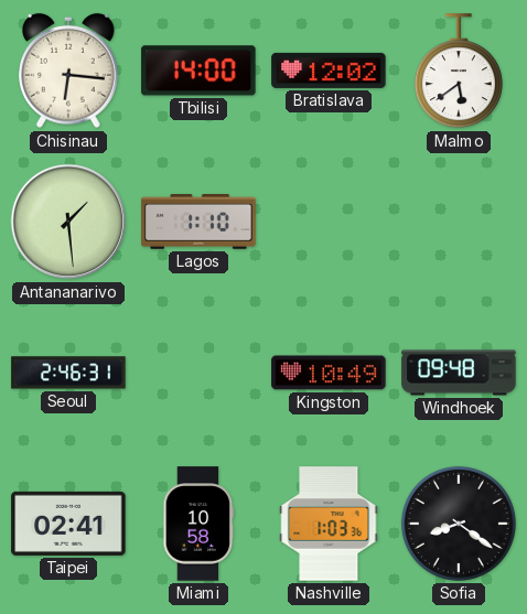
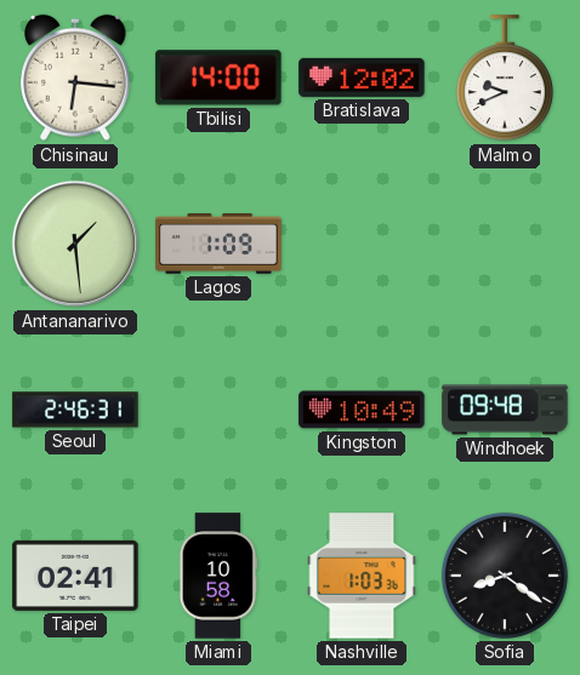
Malmo: 5:39 -> 9:41 (505, 79)
Lagos: 1:10 -> 1:09 (218, 244)
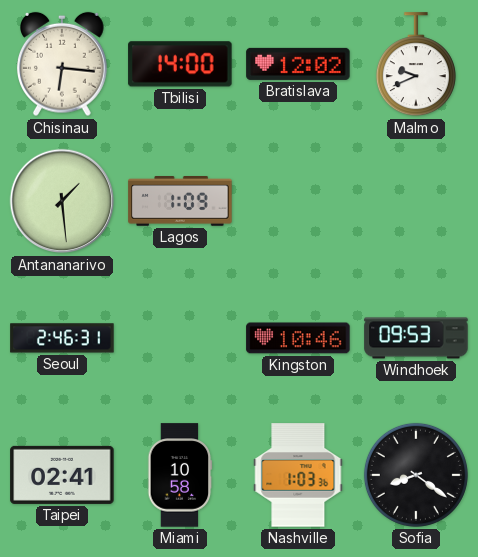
Kingston: 10:49 -> 10:46 (298, 338)
Windhoek: 09:48 -> 09:53 (416, 338)
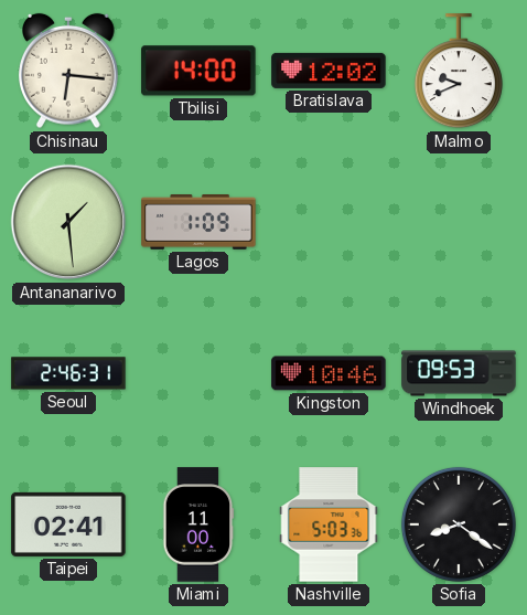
Miami: 10:58 -> 11:00 (198, 524)
Nashville: 1:03 -> 5:03 (329, 524)
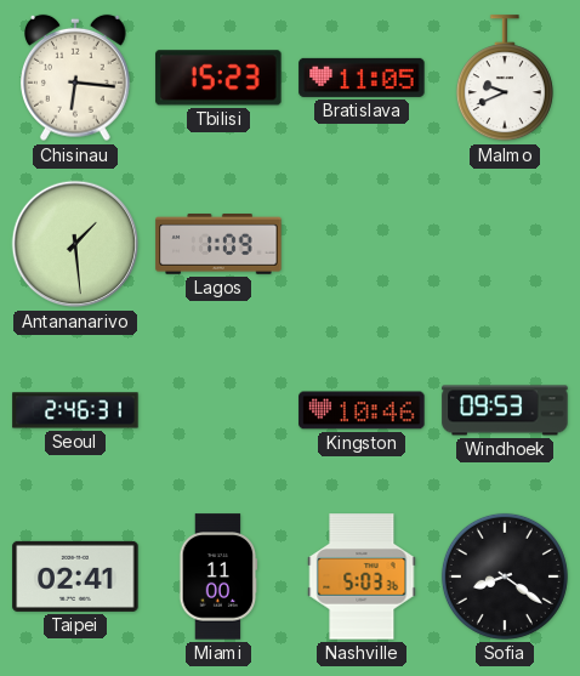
Tbilisi: 14:00 -> 15:23 (218, 78)
Bratislava: 12:02 -> 11:05 (362, 78)
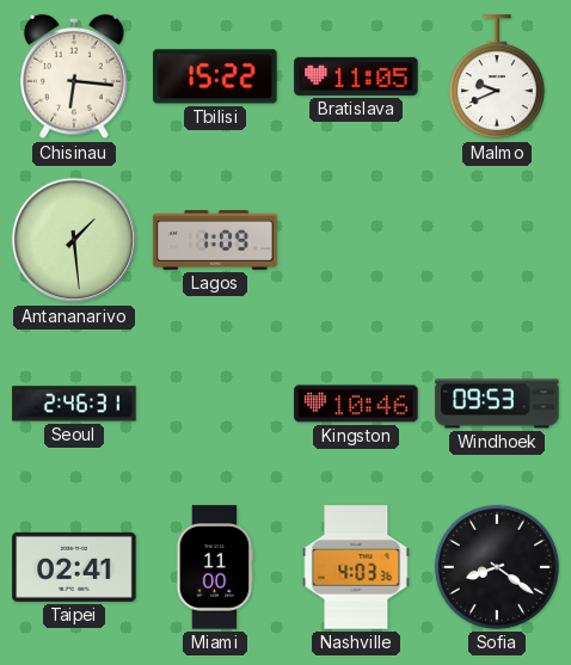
Tbilisi: 15:23 -> 15:22 (215, 76)
Nashville: 5:03 -> 4:03 (356, 567)
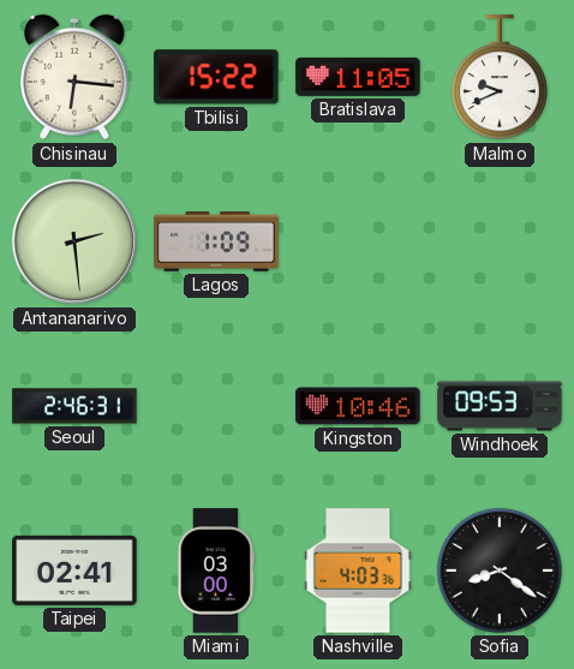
Antananarivo: 1:29 -> 2:29 (74, 241)
Miami: 11:00 -> 03:00 (216, 571)
